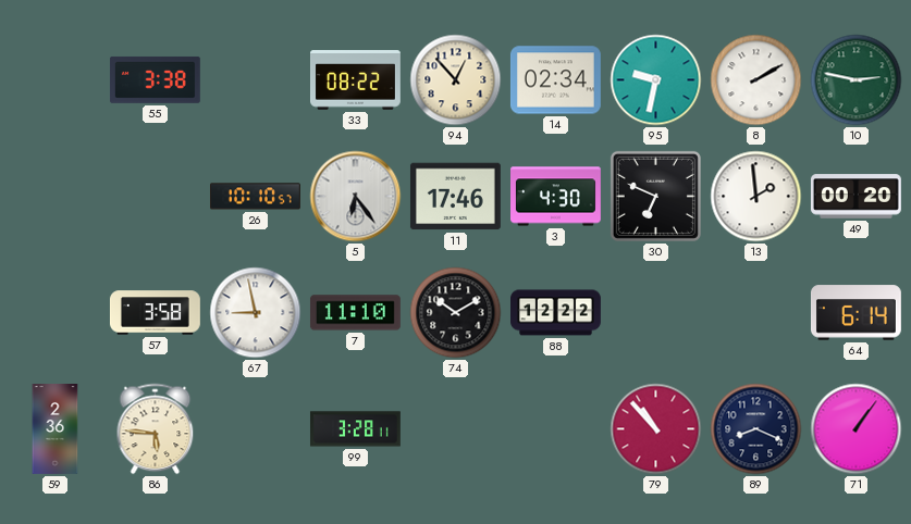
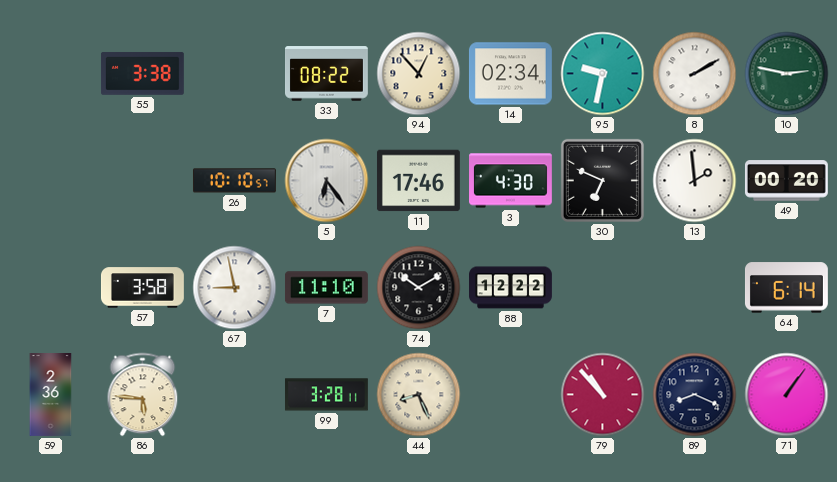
44: none -> 8:26 (419, 395)
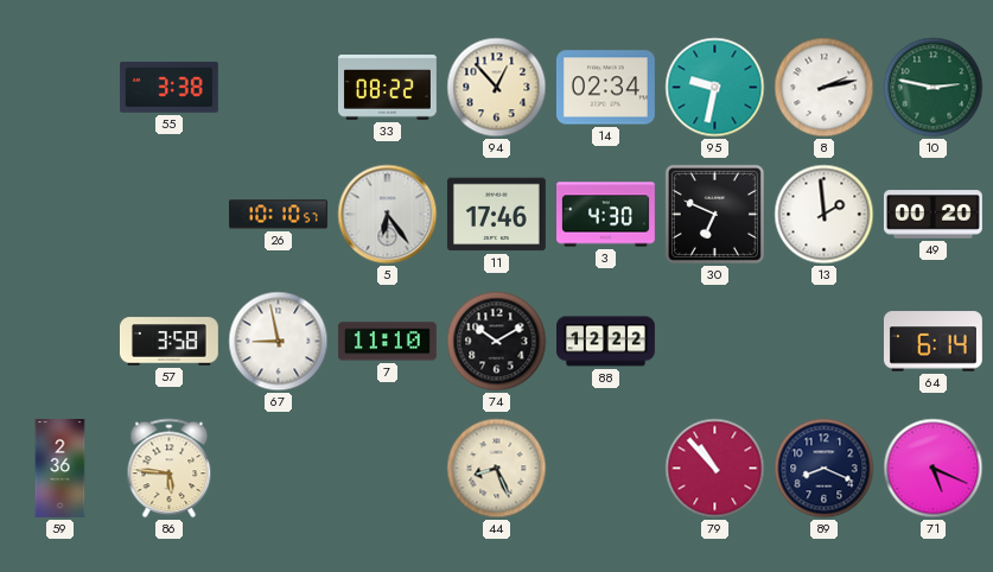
8: 2:10 -> 2:13 (825, 88)
99: 3:28 -> none (326, 395)
71: 1:06 -> 5:19 (934, 469)
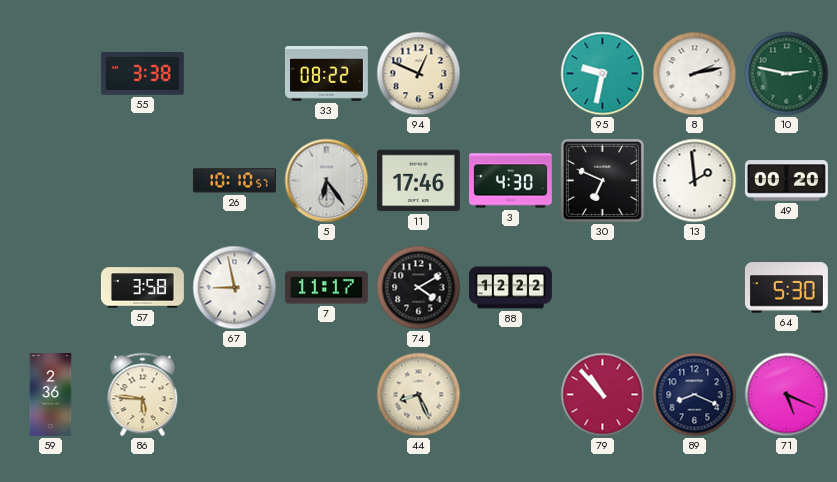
94: 12:53 -> 12:49 (419, 74)
14: 02:34 -> none (605, 88)
7: 11:10 -> 11:17 (326, 288)
74: 10:10 -> 4:10 (419, 288)
64: 6:14 -> 5:30 (786, 288)
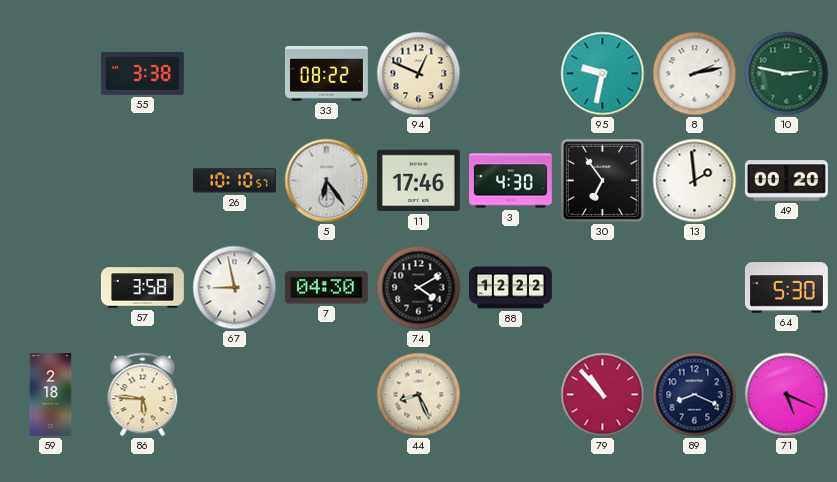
30: 6:49 -> 6:54 (602, 180)
7: 11:17 -> 04:30 (326, 288)
59: 2:36 -> 2:18 (51, 395)
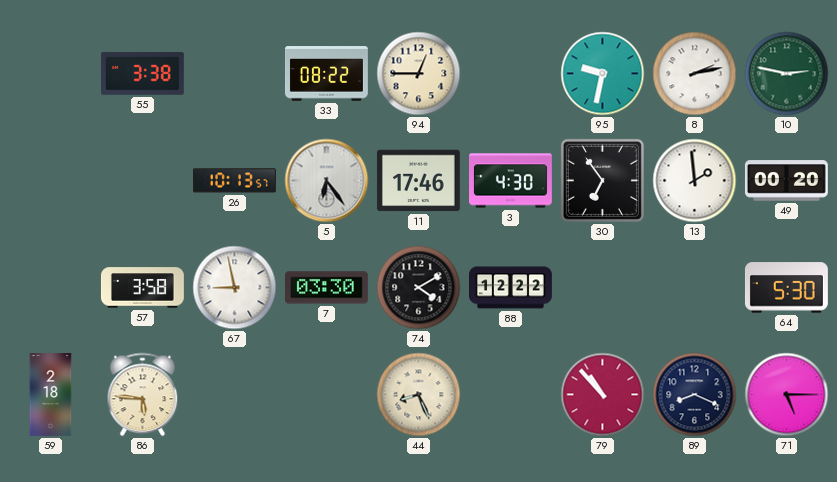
94: 12:49 -> 12:45 (419, 74)
26: 10:10 -> 10:13 (234, 181)
7: 04:30 -> 03:30 (326, 288)
71: 5:19 -> 5:15 (787, 395)
